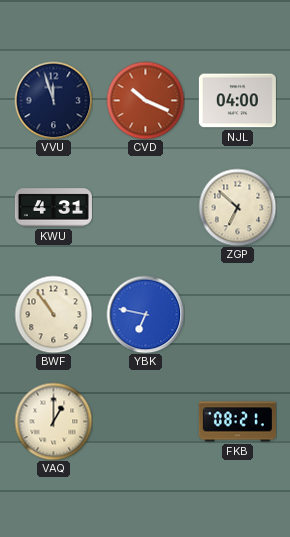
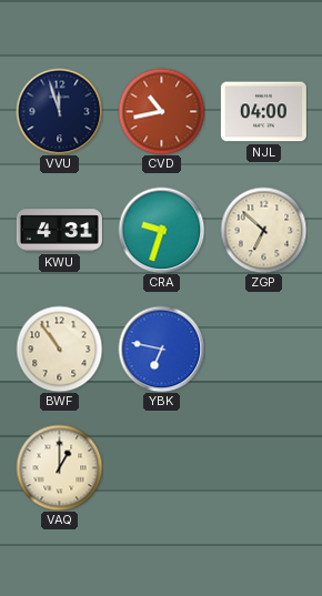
CVD: 10:19 -> 10:43 (161, 111)
CRA: none -> 9:33 (161, 230)
FKB: 08:21 -> none (237, 422)
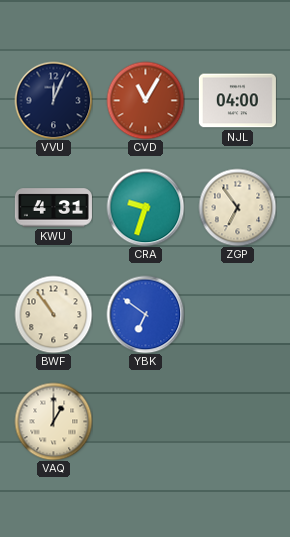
VVU: 11:57 -> 12:04 (53, 100)
CVD: 10:43 -> 11:05 (145, 100)
ZGP: 6:52 -> 6:54 (237, 207)
YBK: 6:47 -> 6:51 (145, 314)
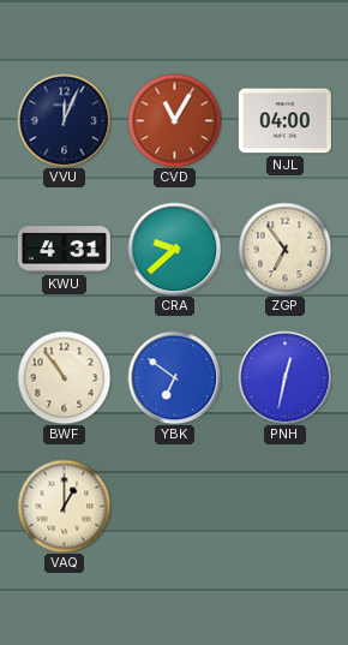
CRA: 9:33 -> 9:38 (174, 249)
PNH: none -> 12:32 (284, 377)
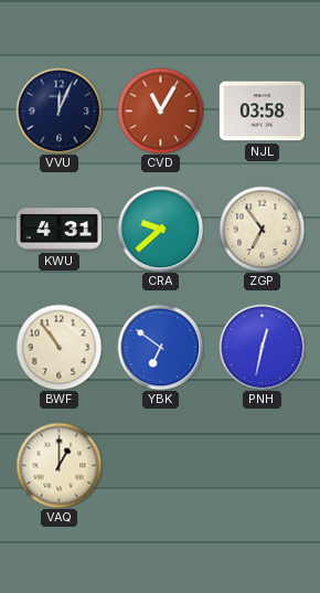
NJL: 04:00 -> 03:58 (262, 112)
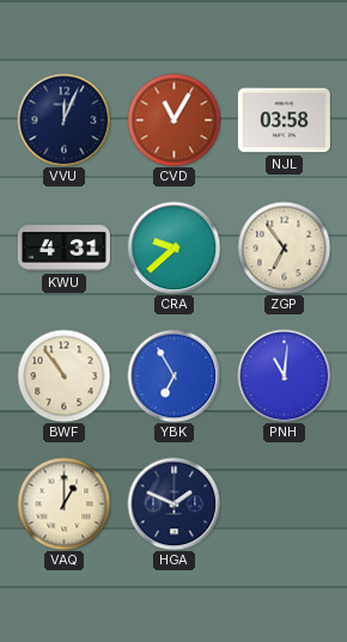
YBK: 6:51 -> 6:55 (173, 375)
PNH: 12:32 -> 11:01 (284, 375)
HGA: none -> 1:49 (173, 503)
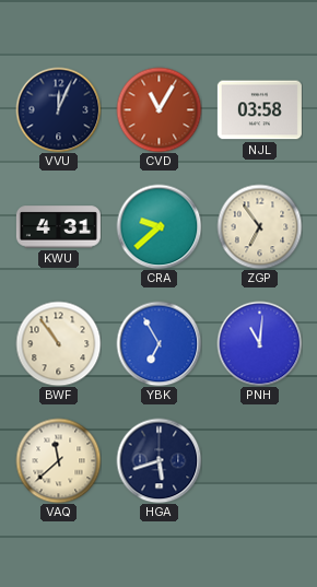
VAQ: 1:00 -> 11:38 (58, 460)
HGA: 1:49 -> 5:42 (158, 460)
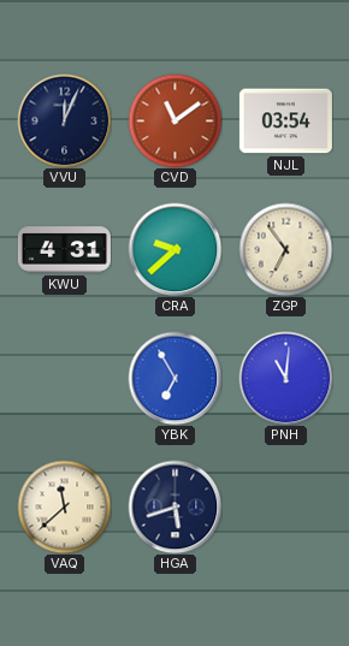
CVD: 11:05 -> 11:09 (174, 120)
NJL: 03:58 -> 03:54 (285, 122)
BWF: 10:54 -> none (58, 343)
